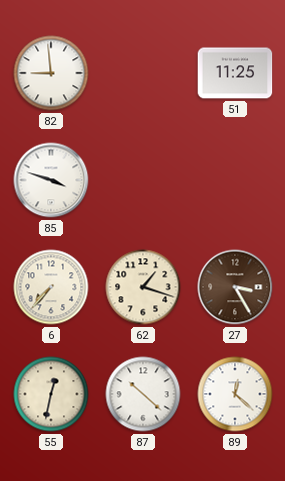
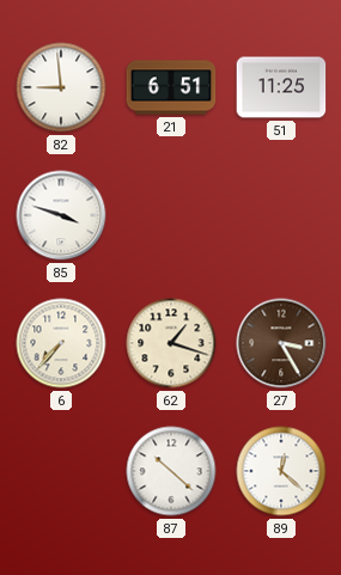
21: none -> 6:51 (171, 87)
55: 12:32 -> none (51, 394)
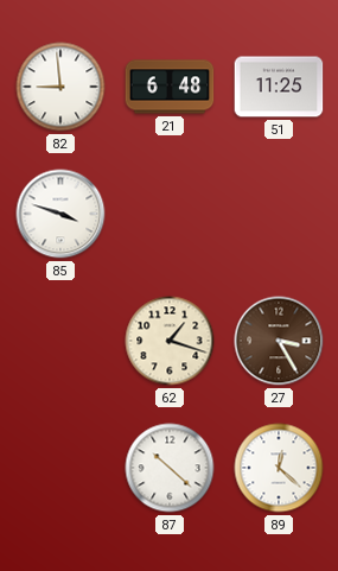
21: 6:51 -> 6:48 (170, 87)
6: 7:37 -> none (61, 343)
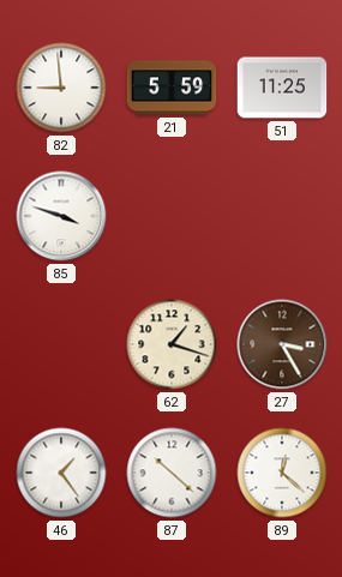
21: 6:48 -> 5:59 (172, 88)
46: none -> 1:24 (61, 473)
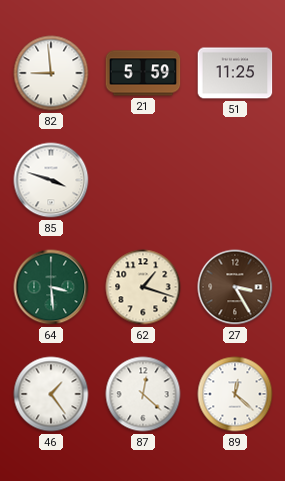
64: none -> 3:29 (51, 287)
87: 10:22 -> 12:22 (143, 394)
